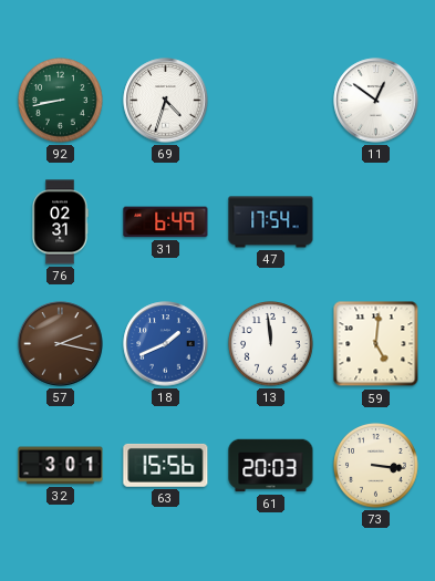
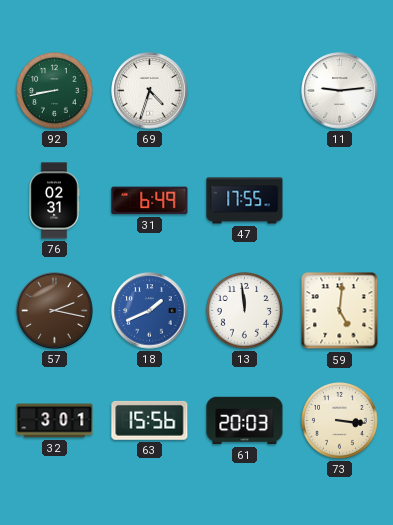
11: 12:51 -> 9:14 (340, 91)
47: 17:54 -> 17:55 (245, 201)
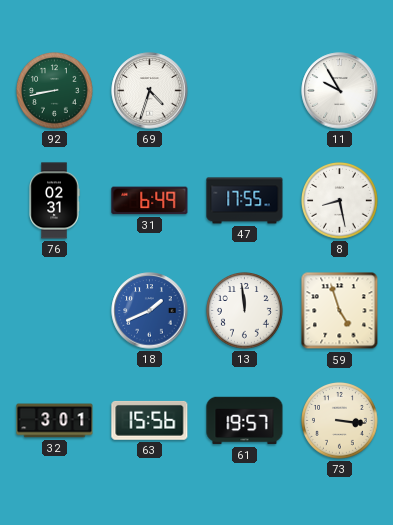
11: 9:14 -> 9:55 (340, 91)
8: none -> 8:28 (340, 201)
57: 2:17 -> none (55, 311)
59: 5:01 -> 4:57 (340, 311)
61: 20:03 -> 19:57 (245, 421)
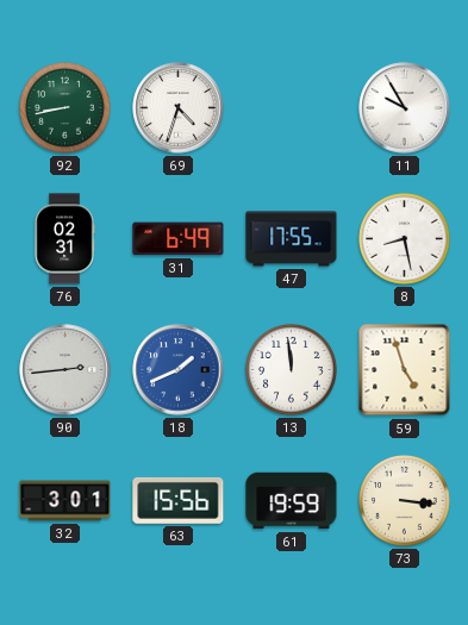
90: none -> 2:44 (65, 370)
61: 19:57 -> 19:59 (292, 501)
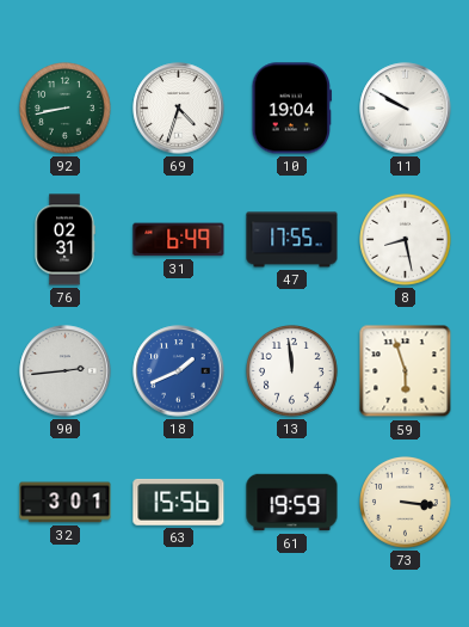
10: none -> 19:04 (291, 109)
11: 9:55 -> 9:50 (406, 109)
59: 4:57 -> 5:57 (406, 371)
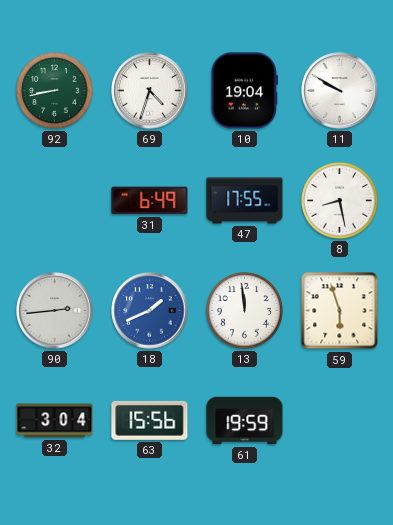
76: 02:31 -> none (64, 240)
32: 3:01 -> 3:04 (55, 421)
73: 3:16 -> none (406, 503)
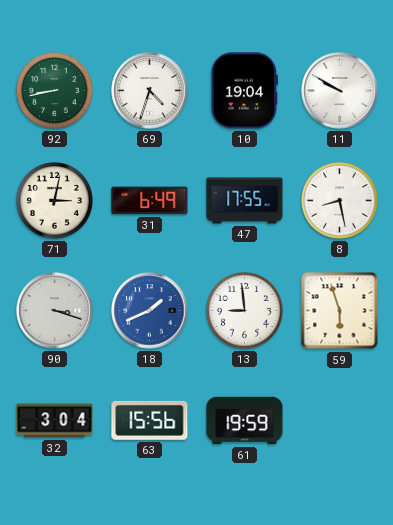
71: none -> 3:02 (55, 201)
90: 2:44 -> 3:18 (55, 311)
13: 11:59 -> 8:59 (245, 311)
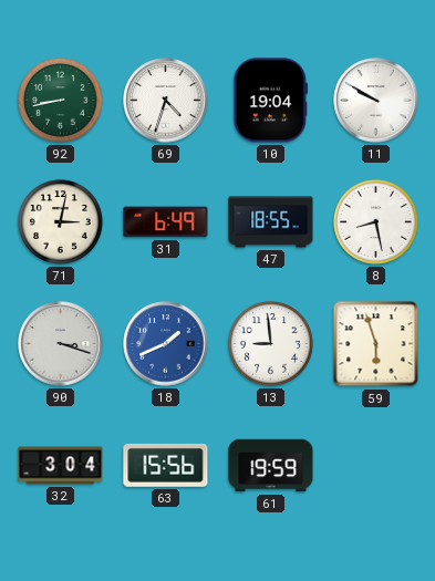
47: 17:55 -> 18:55 (271, 222)
